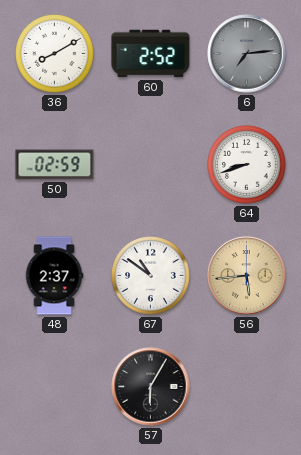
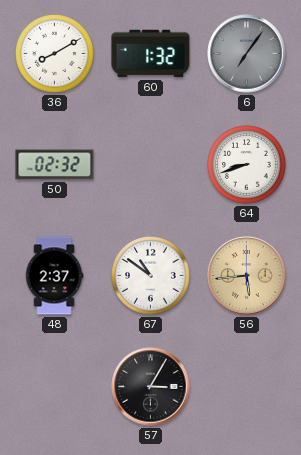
60: 2:52 -> 1:32 (151, 54)
6: 7:14 -> 7:06 (247, 54)
50: 02:59 -> 02:32 (55, 165)
57: 6:05 -> 3:05 (151, 387)
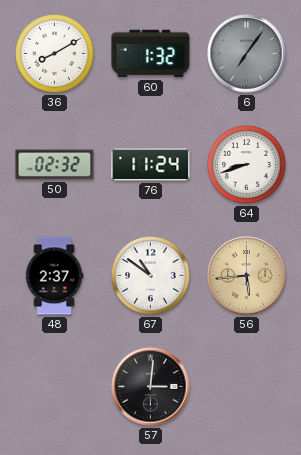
76: none -> 11:24 (151, 165)
57: 3:05 -> 3:01 (151, 387)
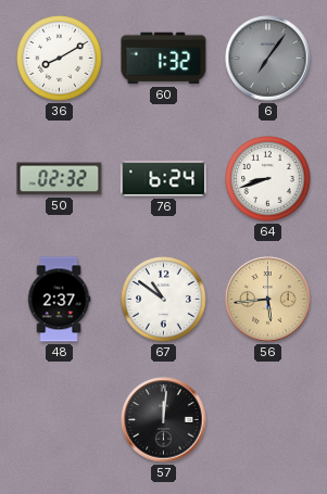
76: 11:24 -> 6:24 (164, 179)
57: 3:01 -> 12:01 (164, 420)
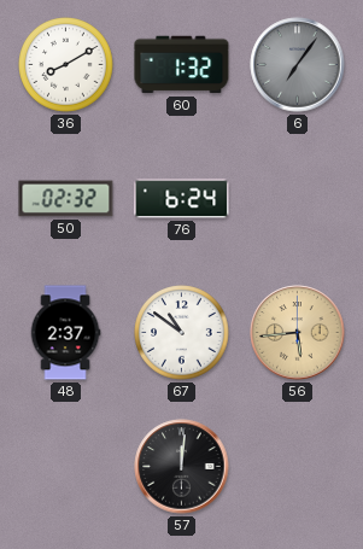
64: 8:42 -> none (268, 179)
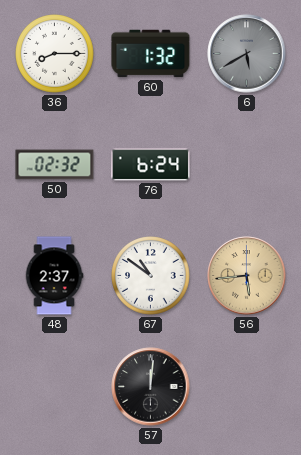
36: 8:10 -> 8:15 (55, 54)
6: 7:06 -> 5:40 (247, 54)
